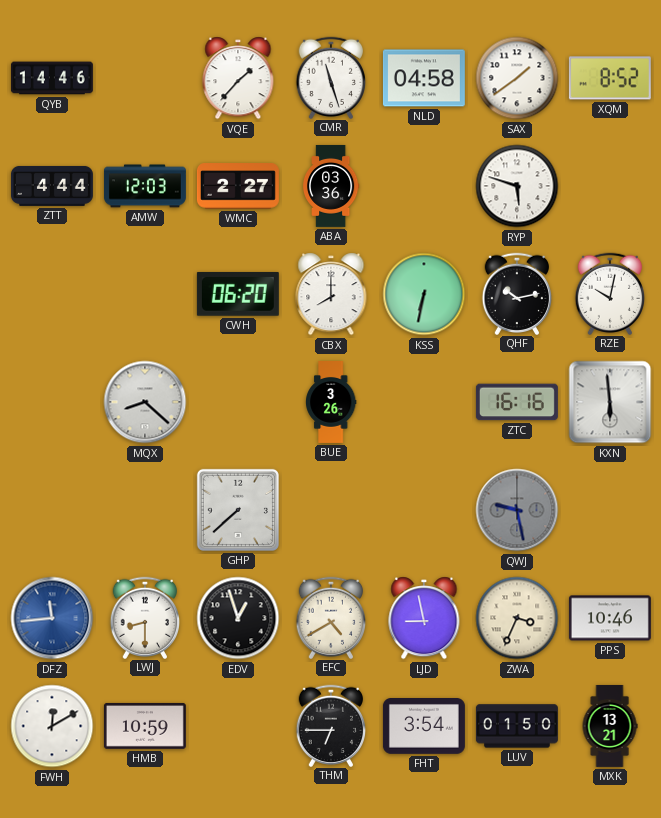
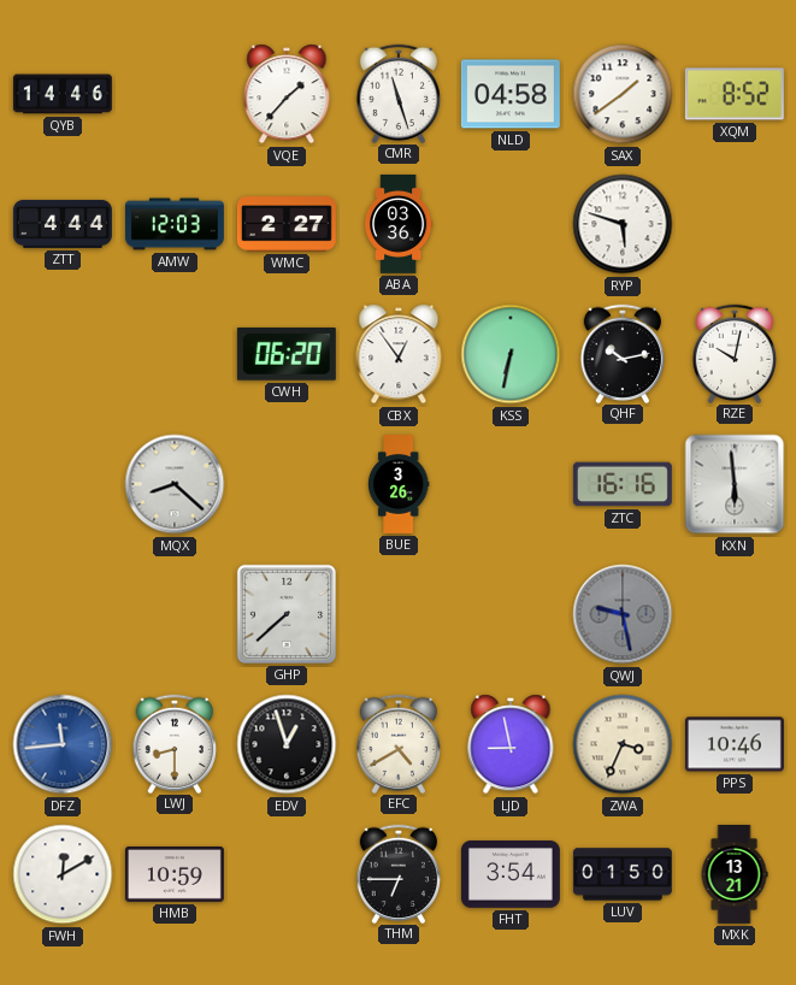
CBX: 8:00 -> 12:54 (399, 354)
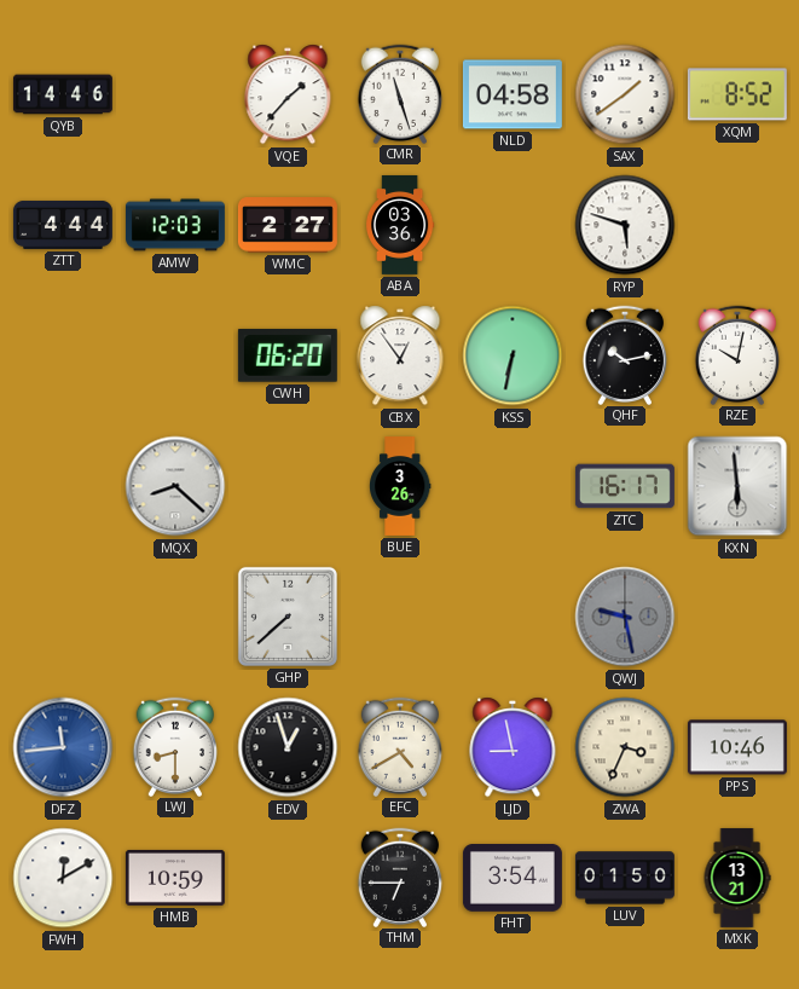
ZTC: 16:16 -> 16:17 (625, 486)
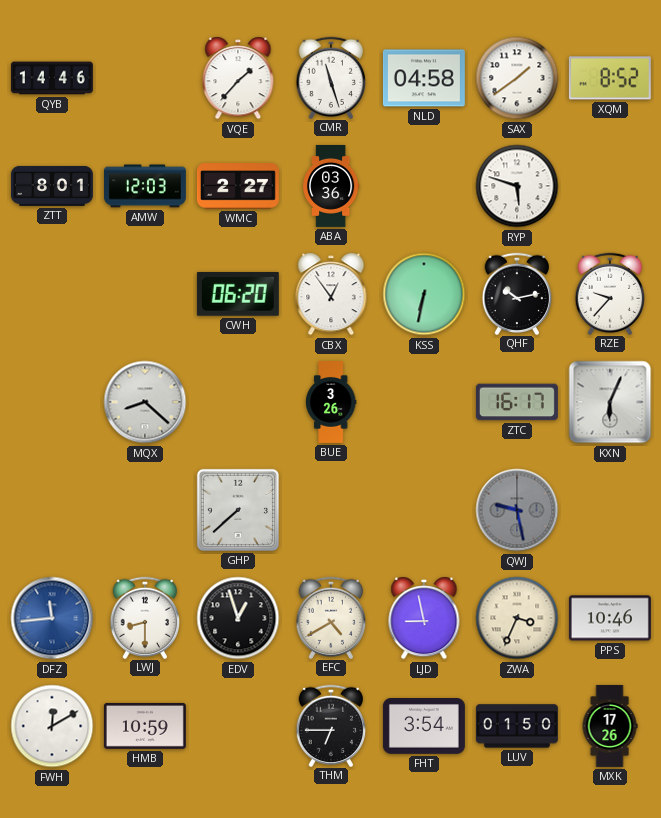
ZTT: 4:44 -> 8:01 (52, 186)
RZE: 10:02 -> 9:37 (609, 293)
KXN: 5:59 -> 6:04 (610, 402)
MXK: 13:21 -> 17:26 (610, 726)
